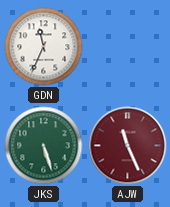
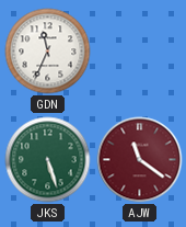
AJW: 11:26 -> 11:21 (140, 160)
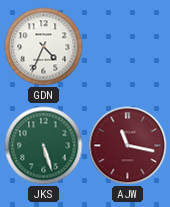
GDN: 11:34 -> 4:34 (44, 47)
AJW: 11:21 -> 11:17 (128, 146)
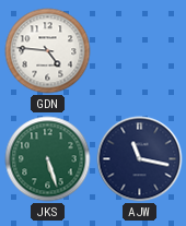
GDN: 4:34 -> 4:46 (48, 51)
AJW dial: burgundy -> navy (140, 159)
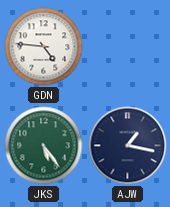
JKS: 5:27 -> 5:24 (44, 146)
AJW: 11:17 -> 1:17 (128, 146)
